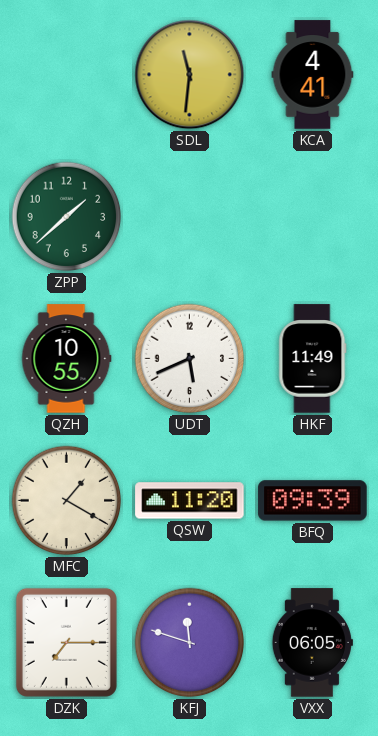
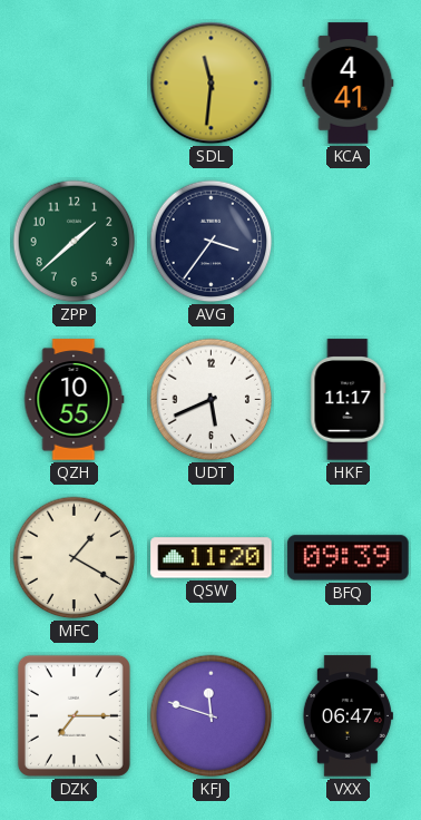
AVG: none -> 3:36 (212, 242)
HKF: 11:49 -> 11:17 (349, 400)
VXX: 06:05 -> 06:47 (347, 716)
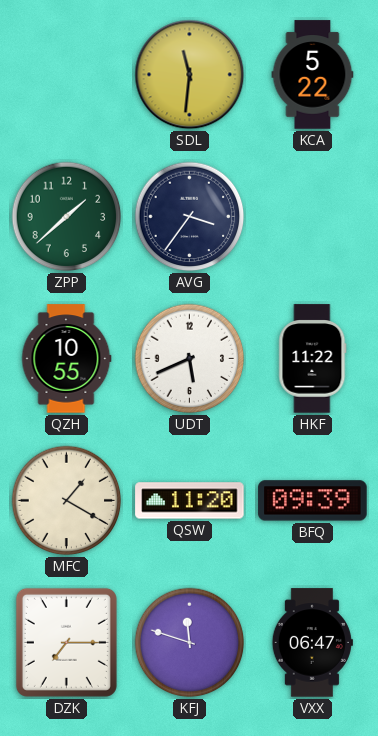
KCA: 4:41 -> 5:22 (313, 75)
HKF: 11:17 -> 11:22 (313, 359)
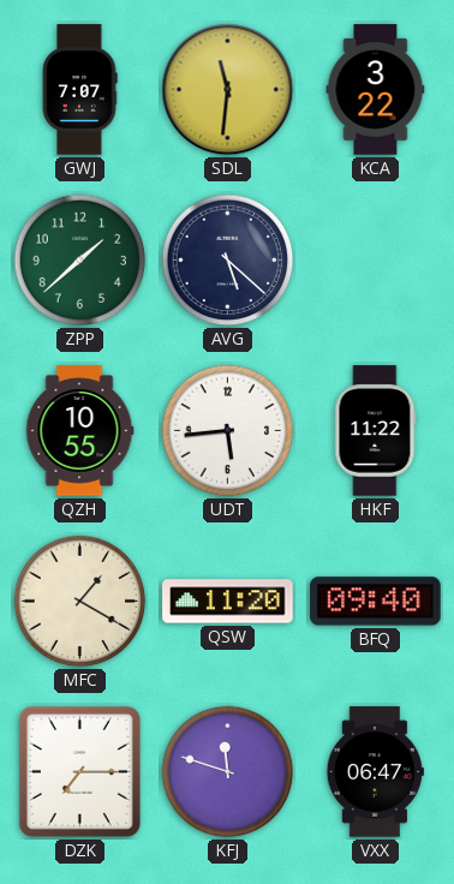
GWJ: none -> 7:07 (79, 90)
KCA: 5:22 -> 3:22 (376, 90)
AVG: 3:36 -> 5:22 (228, 261)
UDT: 5:41 -> 5:44 (228, 431)
BFQ: 09:39 -> 09:40 (376, 602)
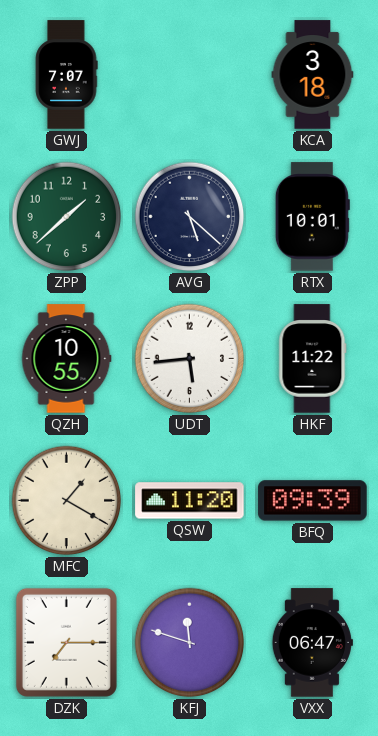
SDL: 11:31 -> none (228, 90)
KCA: 3:22 -> 3:18 (313, 75)
RTX: none -> 10:01 (312, 217)
BFQ: 09:40 -> 09:39 (313, 501)
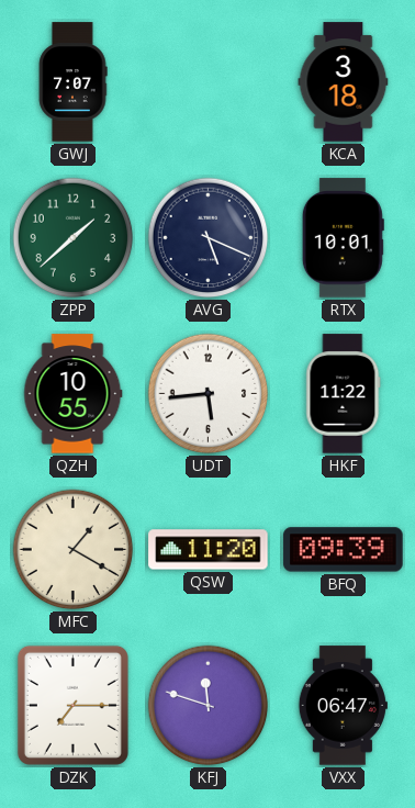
AVG: 5:22 -> 5:19 (209, 238)
